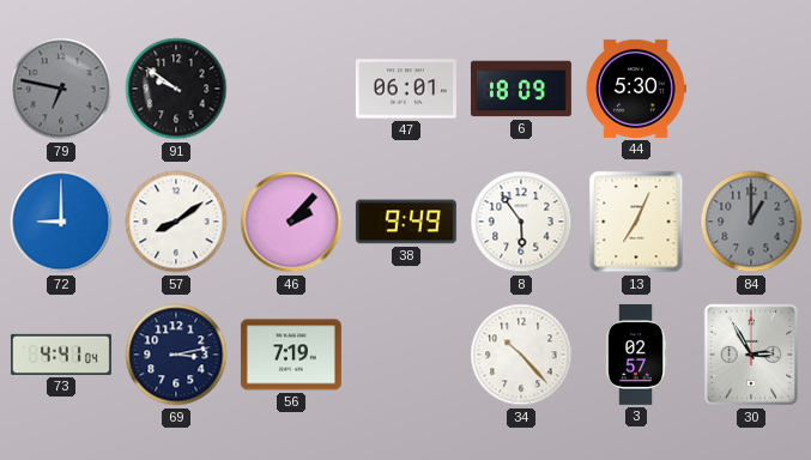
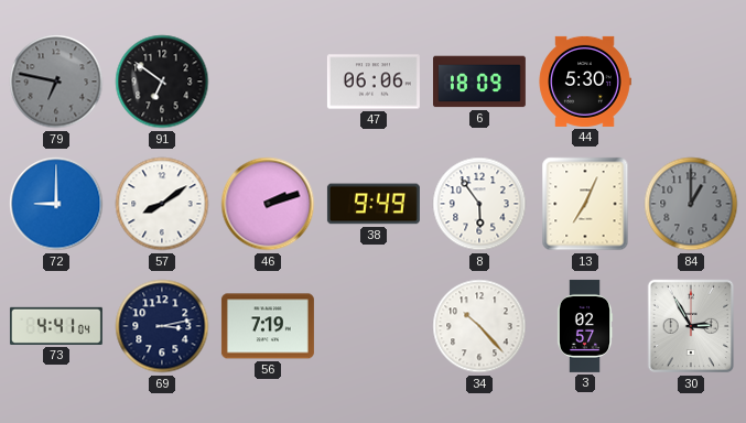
91: 9:51 -> 6:51 (162, 82)
47: 06:01 -> 06:06 (374, 82)
46: 2:07 -> 2:12 (268, 204)
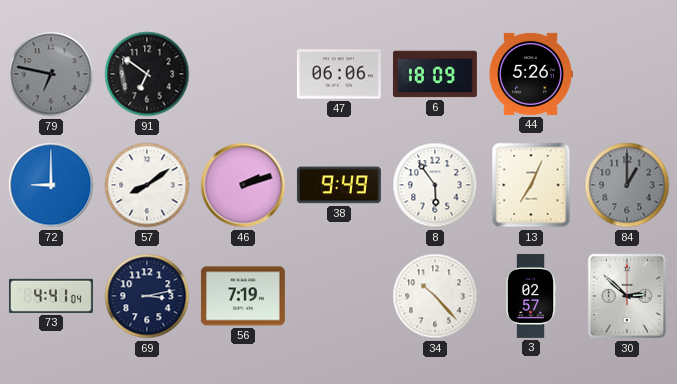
44: 5:30 -> 5:26 (531, 74)
30: 2:55 -> 2:52 (627, 296)
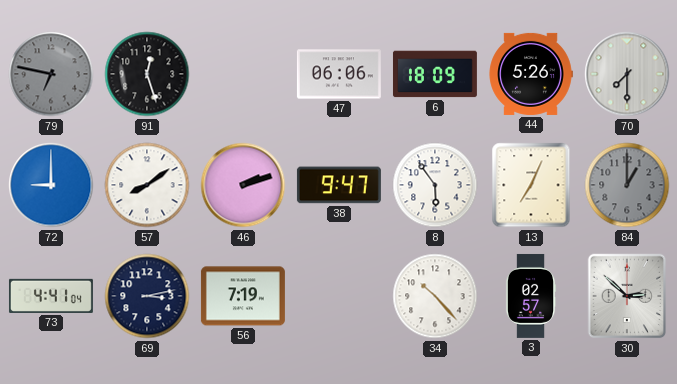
91: 6:51 -> 12:27 (147, 74)
70: none -> 7:30 (627, 74)
38: 9:49 -> 9:47 (339, 185)
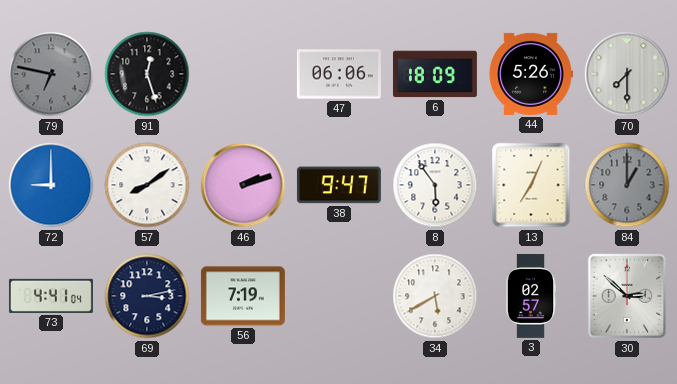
34: 10:23 -> 5:40 (435, 296)
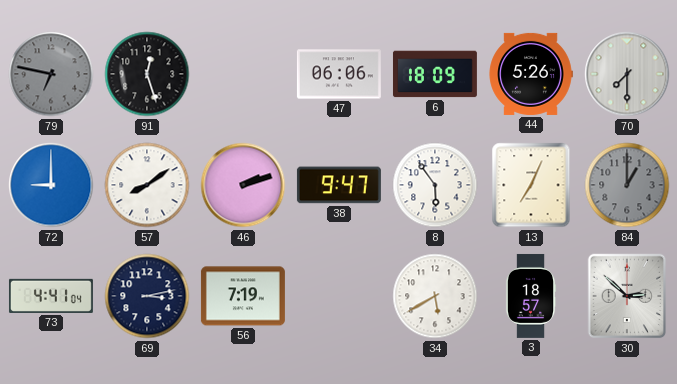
3: 02:57 -> 18:57 (531, 296)
